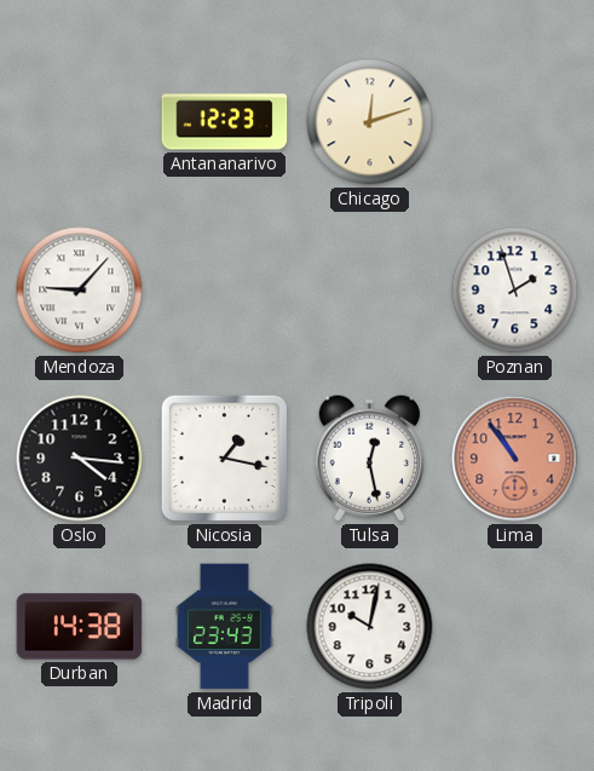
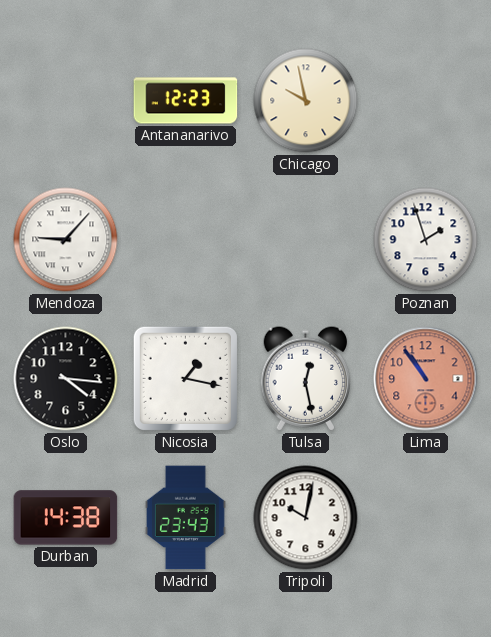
Chicago: 12:12 -> 9:58 (306, 101)
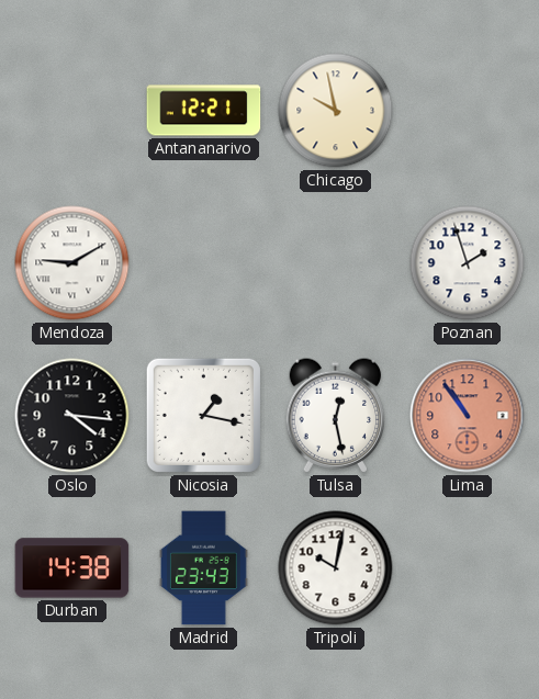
Antananarivo: 12:23 -> 12:21 (204, 111)
Mendoza: 9:07 -> 9:10 (72, 263)
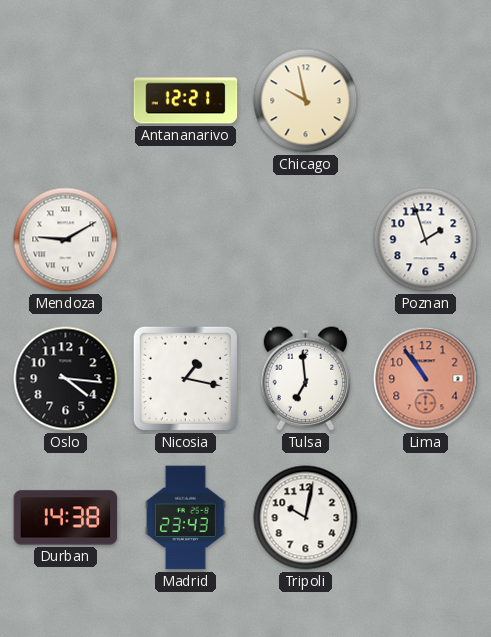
Tulsa: 12:28 -> 6:59 (306, 379)
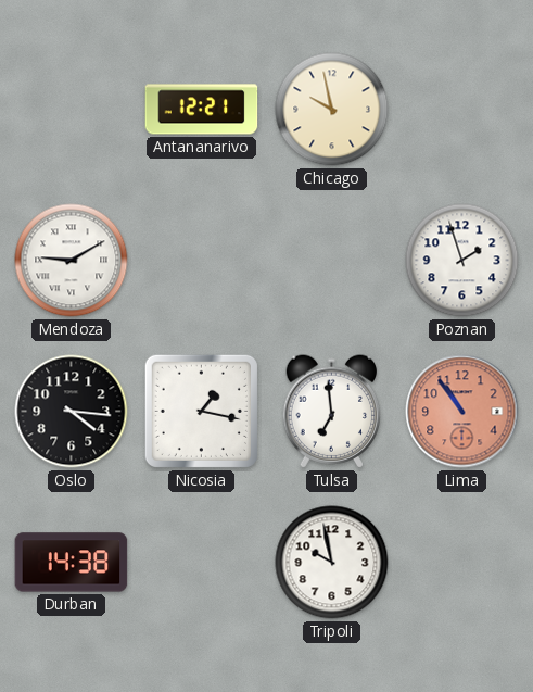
Madrid: 23:43 -> none (185, 518)
Tripoli: 10:02 -> 9:58 (332, 563)
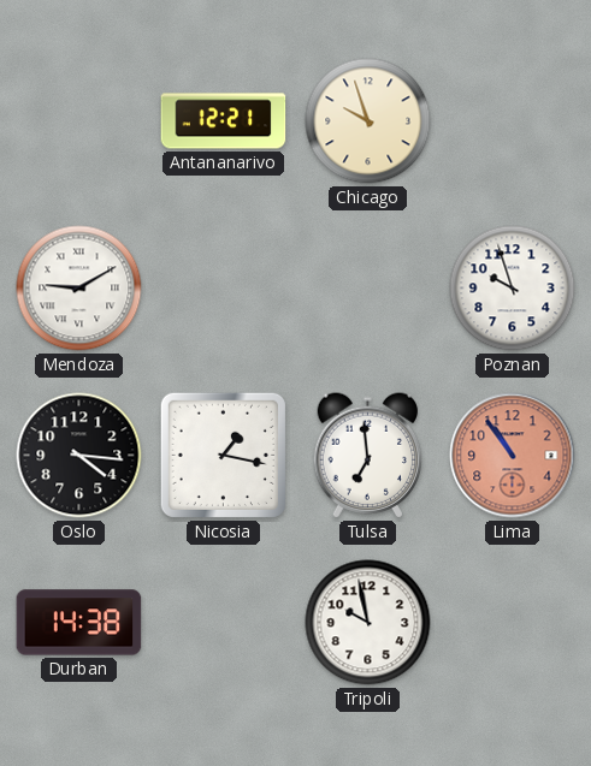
Chicago: 9:58 -> 9:57 (368, 121)
Poznan: 1:57 -> 9:57 (513, 289)
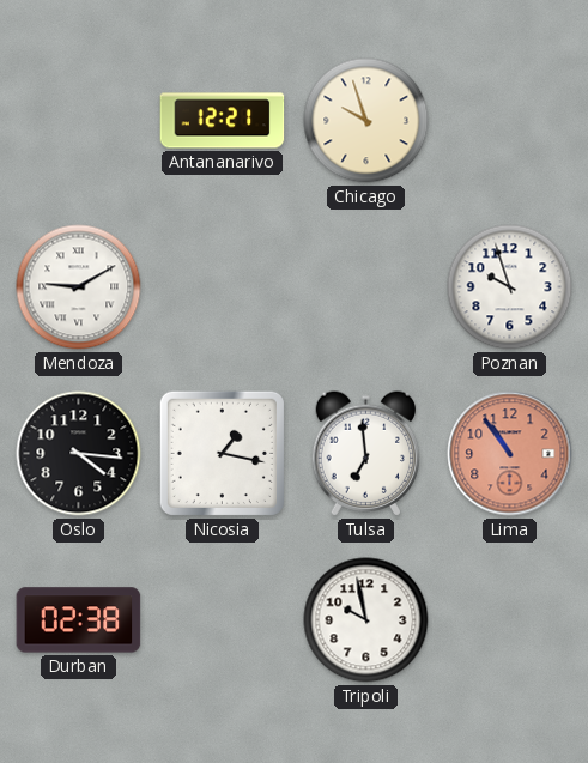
Durban: 14:38 -> 02:38 (79, 620)
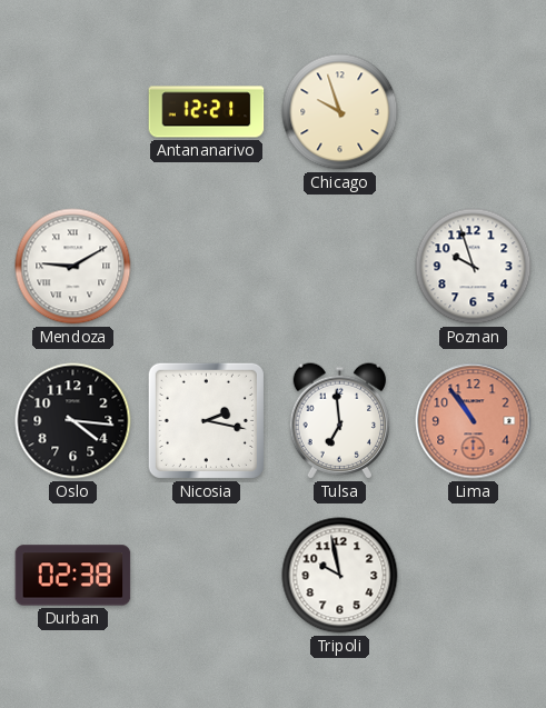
Nicosia: 1:17 -> 2:17 (206, 420)
